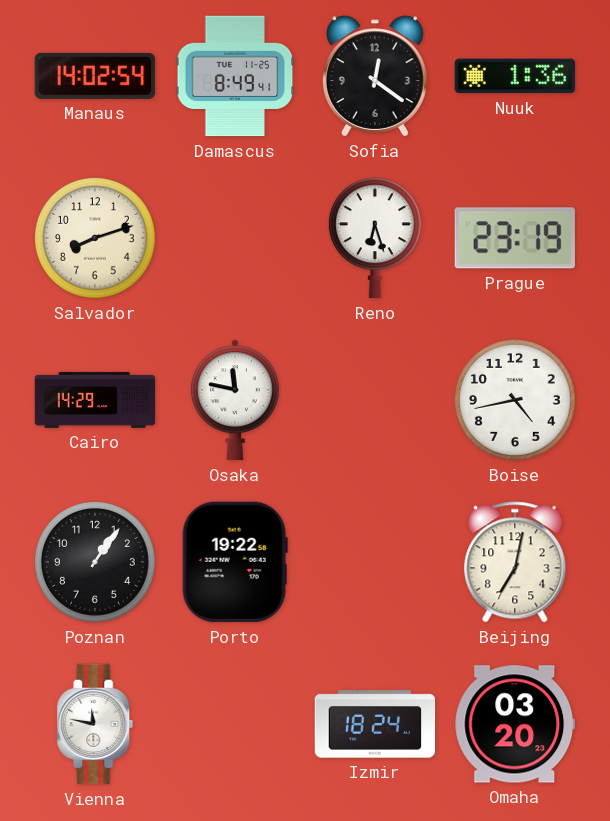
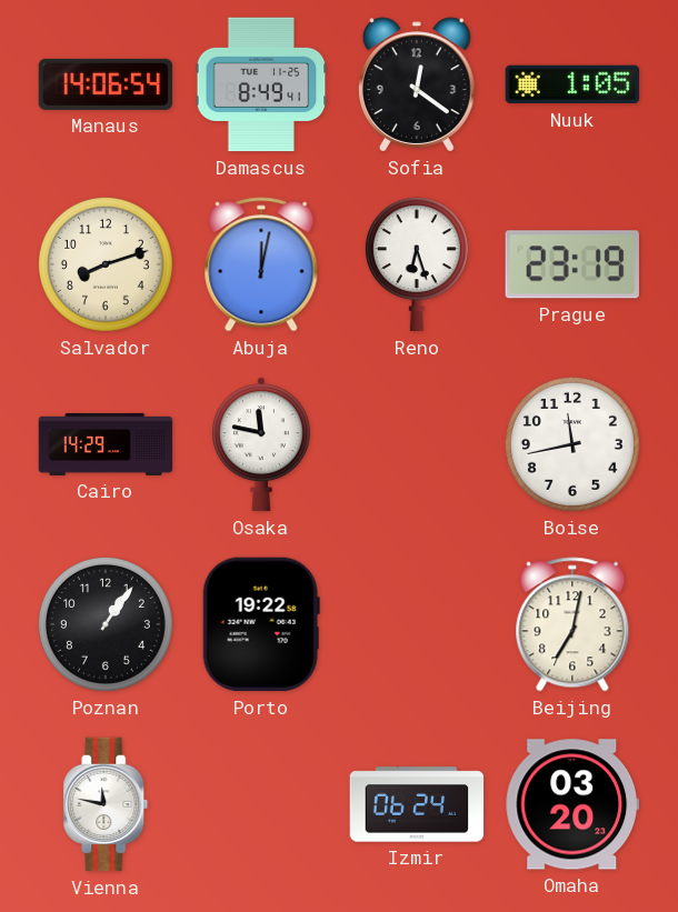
Manaus: 14:02 -> 14:06 (106, 84)
Nuuk: 1:36 -> 1:05 (572, 84)
Abuja: none -> 12:02 (261, 264)
Boise: 4:43 -> 11:43 (572, 444)
Izmir: 18:24 -> 06:24 (417, 804)
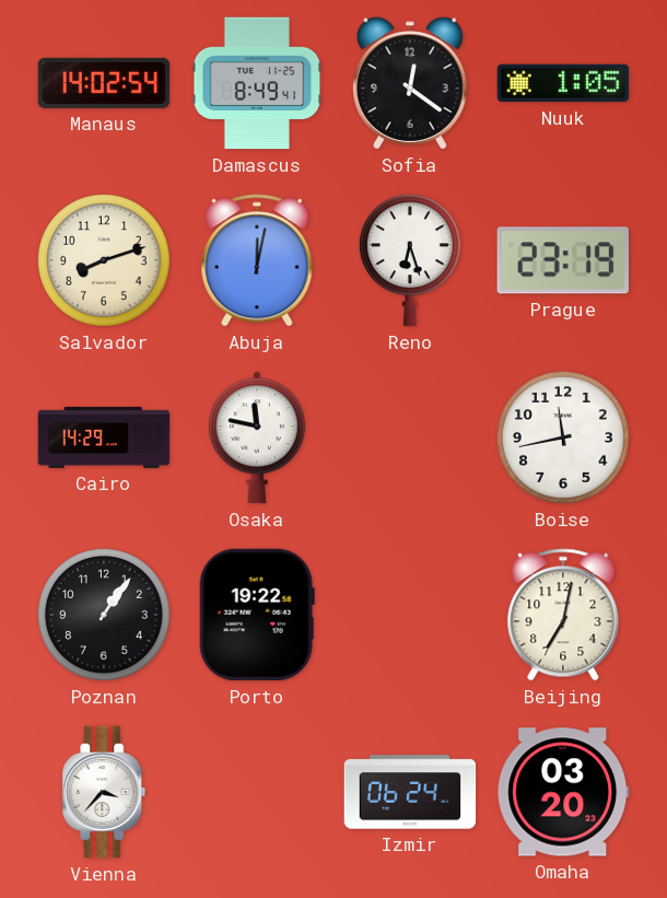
Manaus: 14:06 -> 14:02 (104, 83)
Vienna: 11:47 -> 3:37 (104, 792)
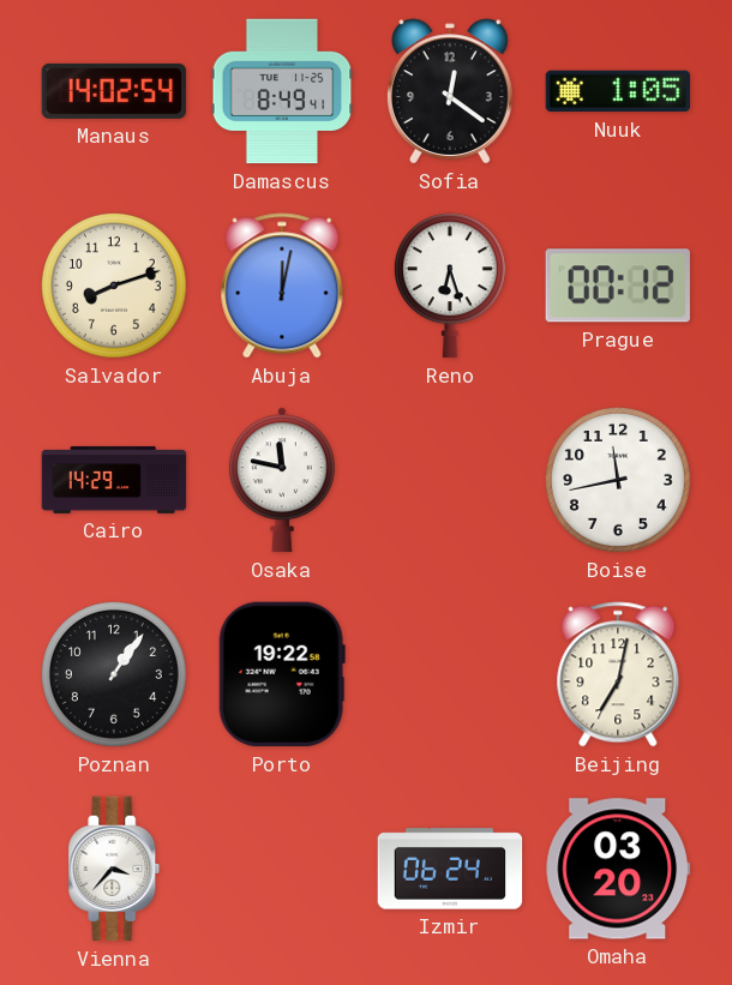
Prague: 23:19 -> 00:12 (618, 286)
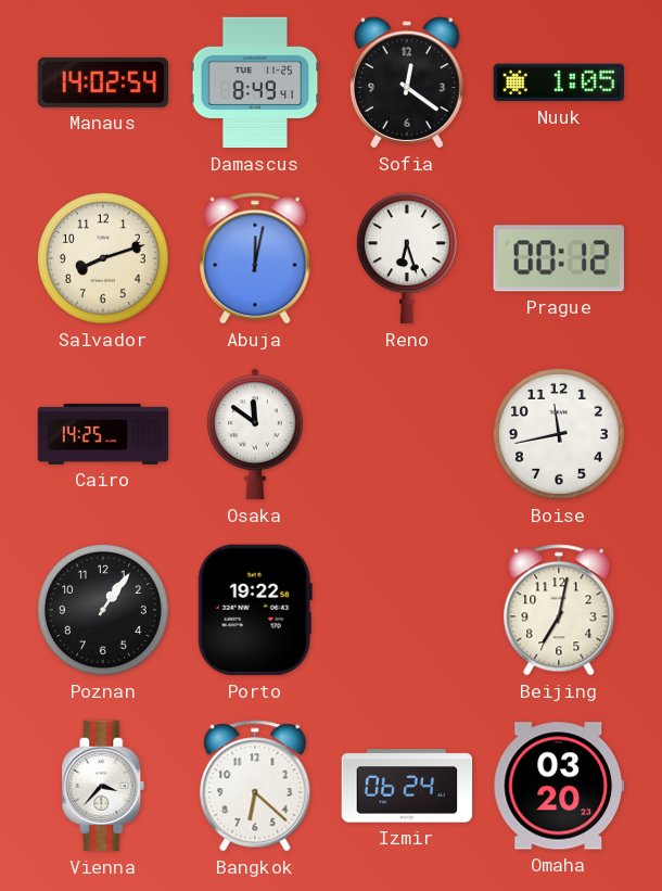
Cairo: 14:29 -> 14:25 (103, 434)
Osaka: 11:47 -> 11:51 (255, 434)
Bangkok: none -> 6:22 (255, 786)
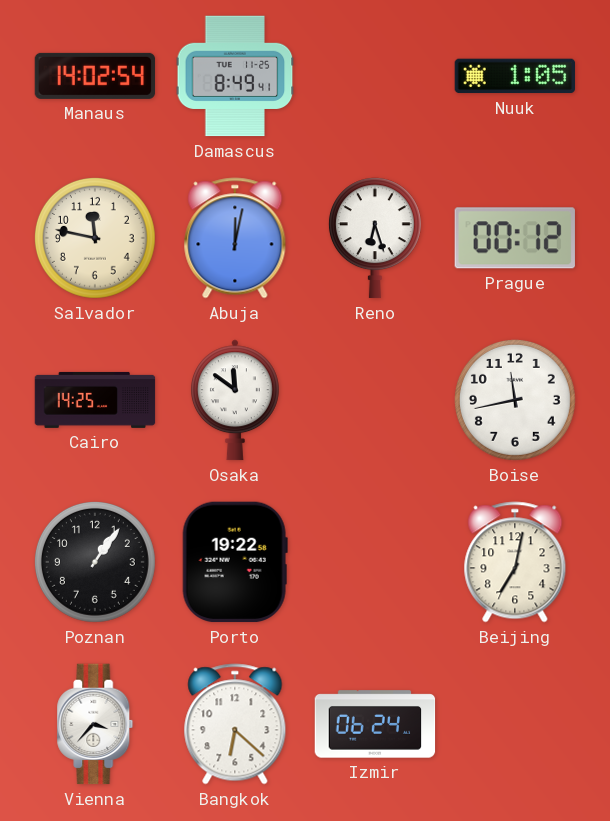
Sofia: 12:21 -> none (408, 82)
Salvador: 8:12 -> 11:47 (95, 238)
Omaha: 03:20 -> none (559, 786)
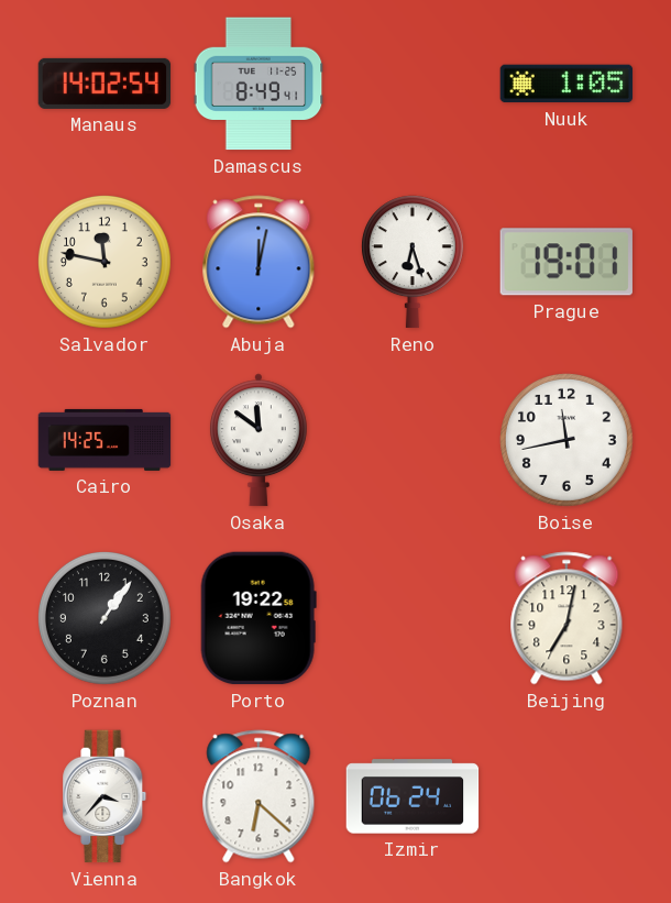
Prague: 00:12 -> 19:01 (566, 262)
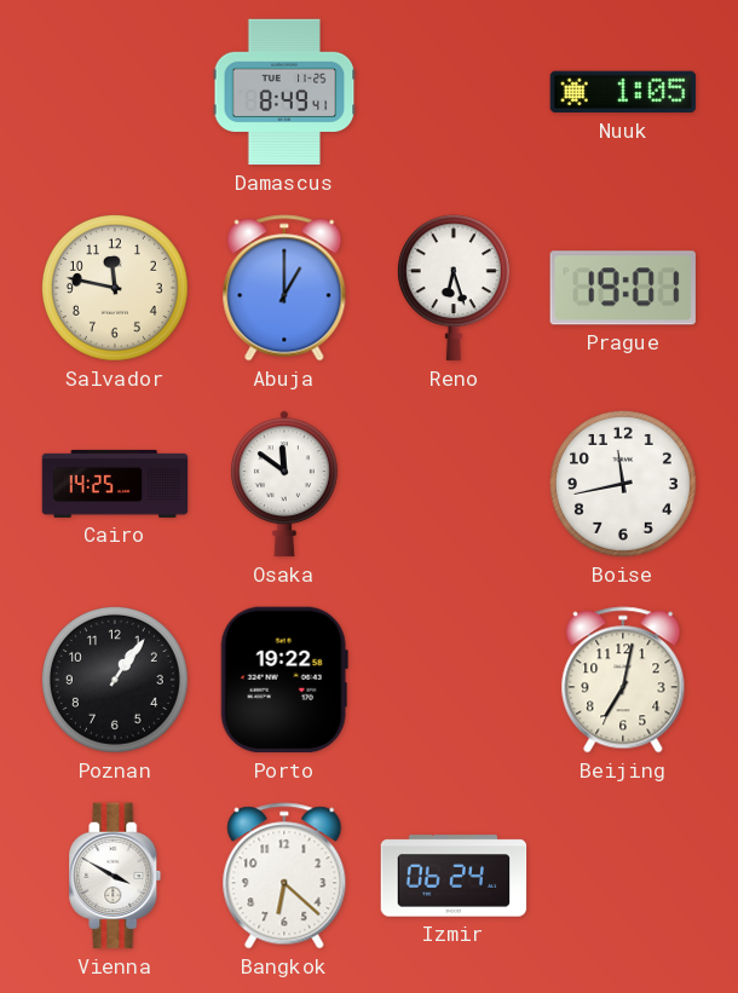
Manaus: 14:02 -> none (105, 84)
Abuja: 12:02 -> 1:00 (284, 288)
Vienna: 3:37 -> 3:50 (115, 876)
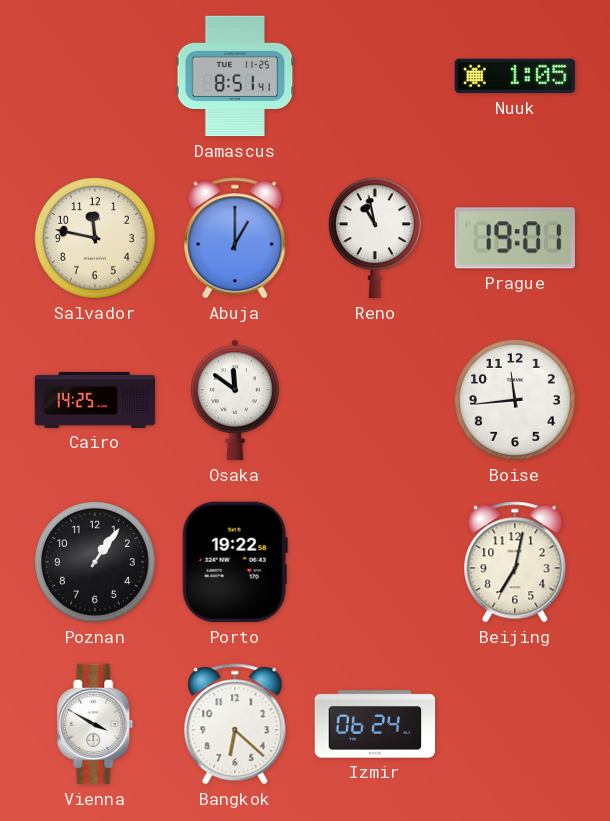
Damascus: 8:49 -> 8:51 (235, 76)
Reno: 6:27 -> 10:58 (375, 238)
Boise: 11:43 -> 11:44 (515, 400)
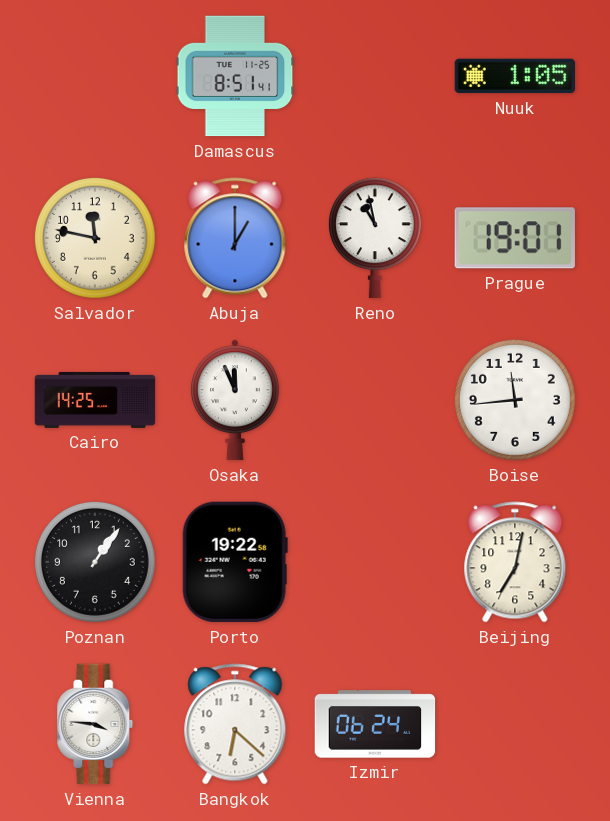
Osaka: 11:51 -> 11:56 (235, 400)
Vienna: 3:50 -> 3:46 (95, 724)
